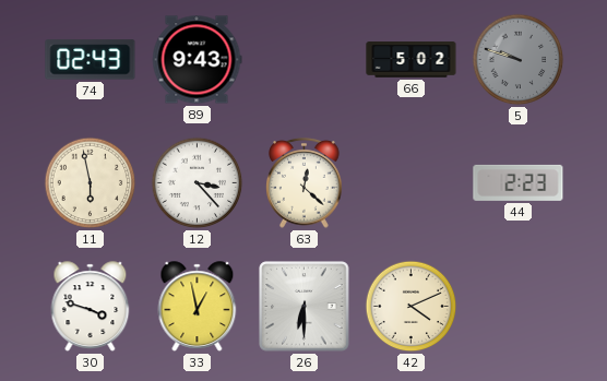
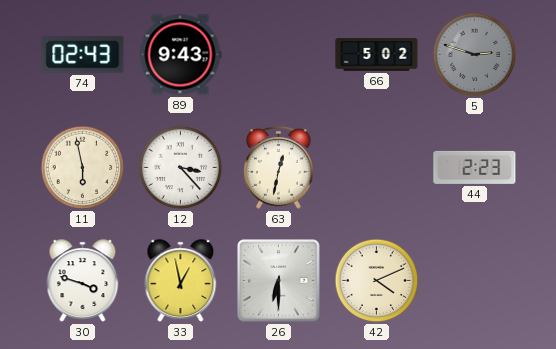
5: 9:48 -> 2:48 (475, 55)
63: 12:22 -> 12:32 (279, 167)
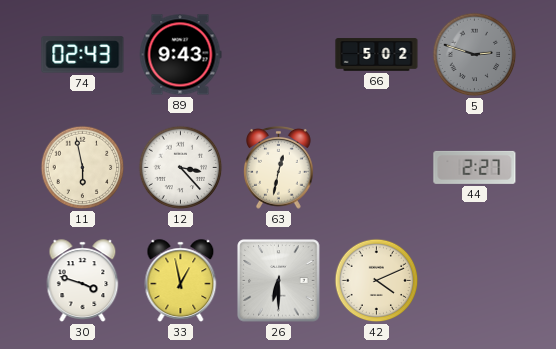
44: 2:23 -> 2:27 (475, 167)
